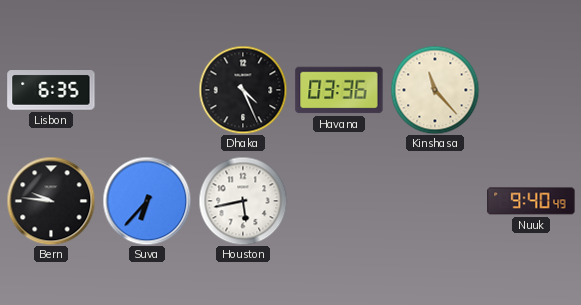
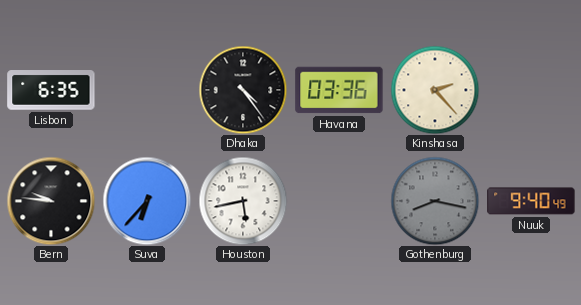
Dhaka: 4:26 -> 4:24 (243, 90)
Kinshasa: 11:23 -> 2:23 (435, 90)
Gothenburg: none -> 8:17 (435, 201)
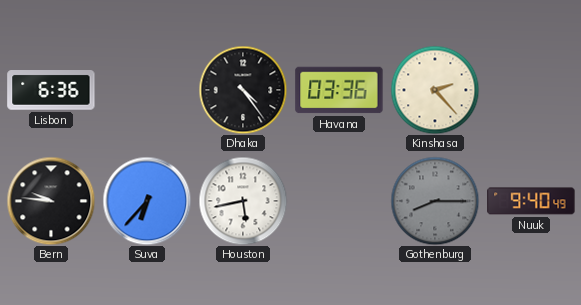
Lisbon: 6:35 -> 6:36 (51, 91)
Gothenburg: 8:17 -> 8:15 (435, 201)
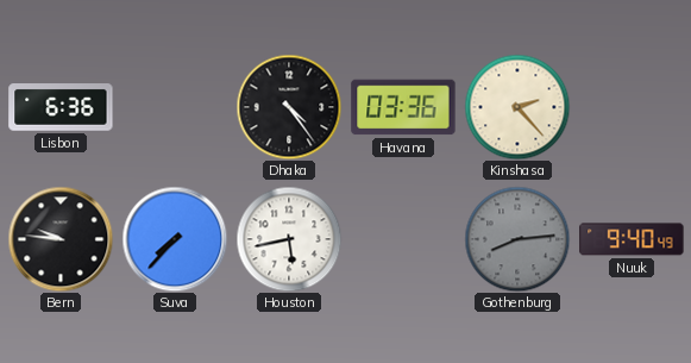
Suva: 6:37 -> 7:37 (175, 239)
Gothenburg: 8:15 -> 8:14 (517, 239)
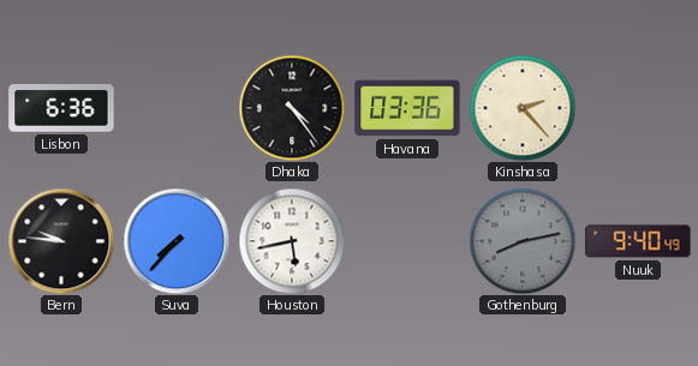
Gothenburg: 8:14 -> 8:13 (523, 241)
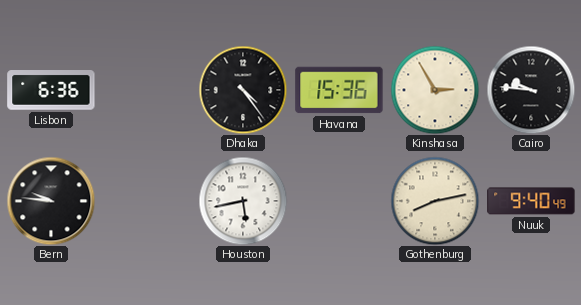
Havana: 03:36 -> 15:36 (339, 90)
Kinshasa: 2:23 -> 2:55 (435, 90)
Cairo: none -> 9:46 (531, 90)
Suva: 7:37 -> none (177, 241)
Gothenburg dial: grey -> cream (435, 201)
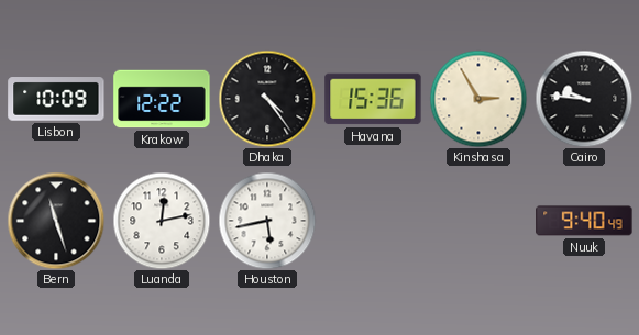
Lisbon: 6:36 -> 10:09 (56, 100)
Krakow: none -> 12:22 (162, 99)
Bern: 9:46 -> 11:27 (56, 221)
Luanda: none -> 12:13 (162, 221)
Gothenburg: 8:13 -> none (435, 201)
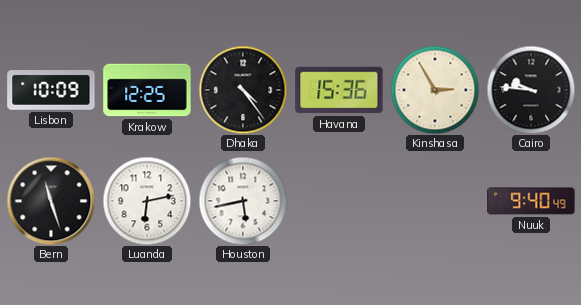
Krakow: 12:22 -> 12:25 (147, 90)
Luanda: 12:13 -> 6:13 (147, 201)
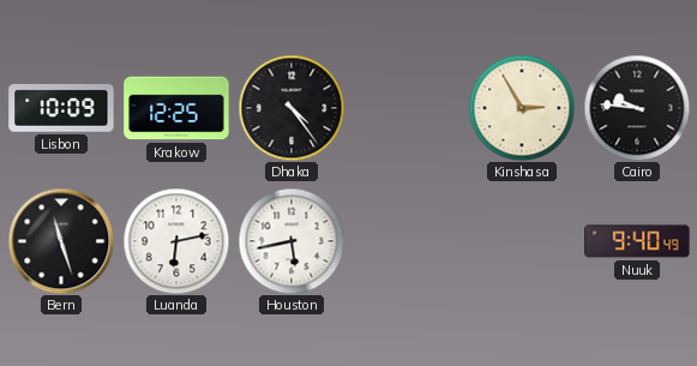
Havana: 15:36 -> none (339, 90)
